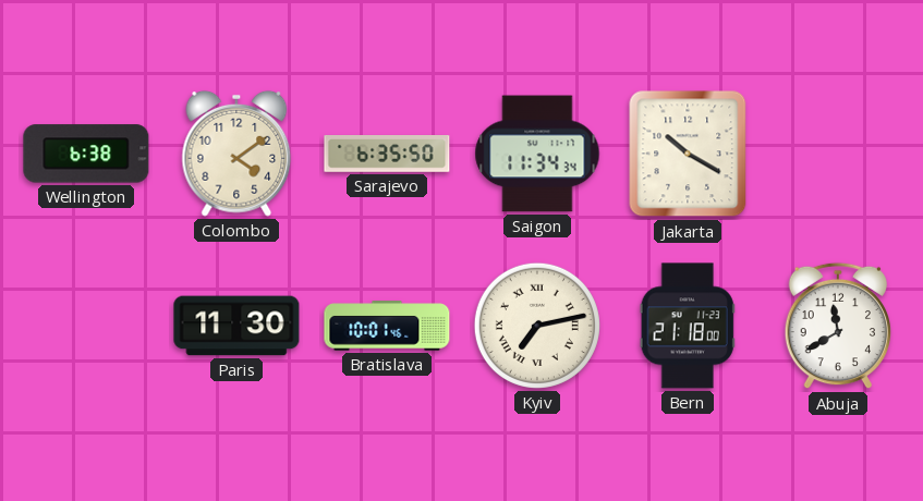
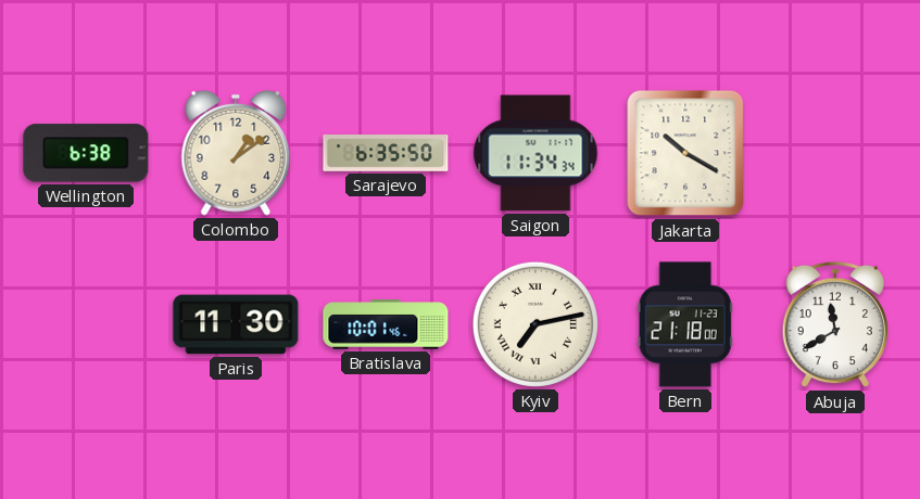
Colombo: 4:09 -> 1:09 (236, 153)
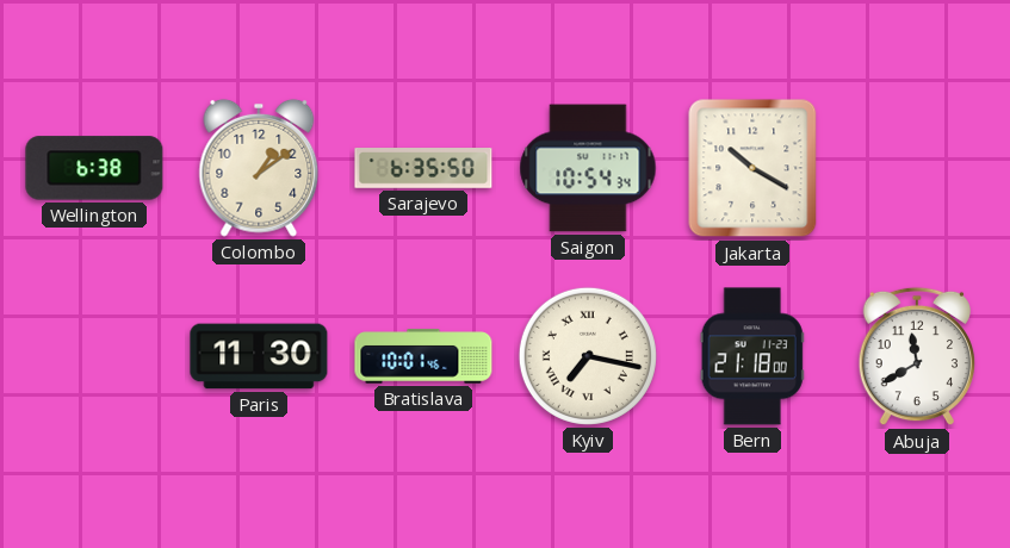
Saigon: 11:34 -> 10:54 (588, 168)
Kyiv: 7:13 -> 7:17 (588, 356)
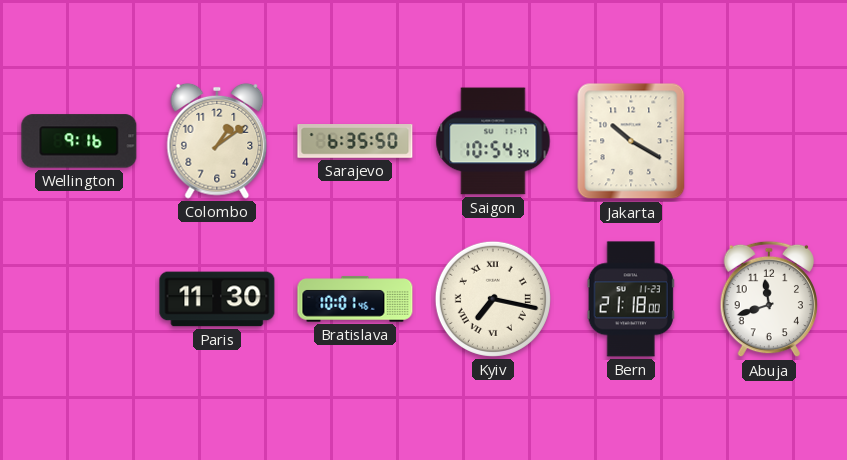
Wellington: 6:38 -> 9:16 (79, 141)
Abuja: 11:40 -> 11:42 (768, 299)
